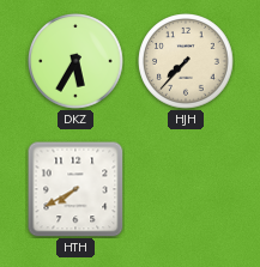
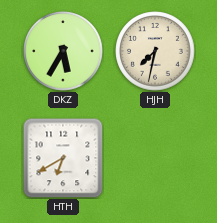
HJH: 7:37 -> 7:32 (155, 51)
HTH: 7:40 -> 6:40 (63, 158)
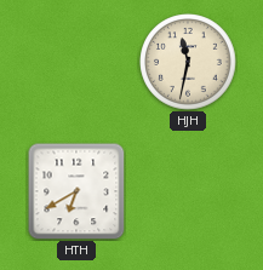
DKZ: 5:35 -> none (63, 51)
HJH: 7:32 -> 11:32 (188, 62)
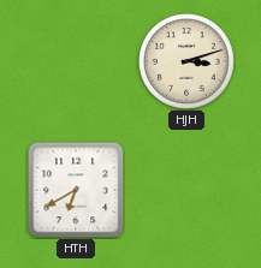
HJH: 11:32 -> 3:12 (186, 61)
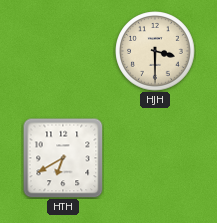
HJH: 3:12 -> 3:30 (155, 51)
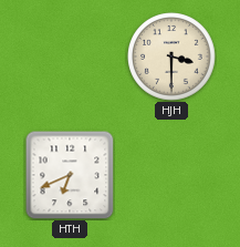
HTH: 6:40 -> 6:41 (70, 175)
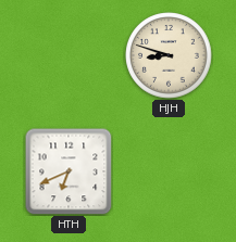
HJH: 3:30 -> 8:48 (169, 55)
